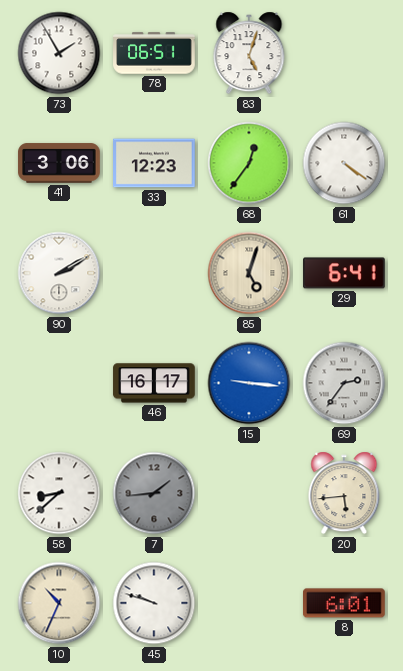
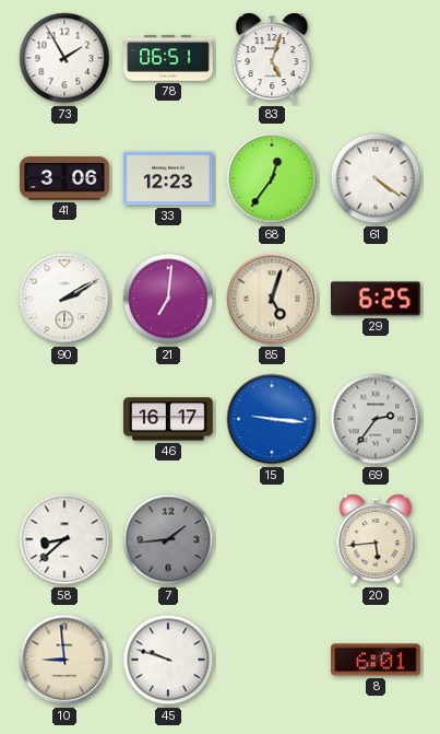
21: none -> 7:01 (168, 299)
29: 6:41 -> 6:25 (376, 299)
10: 10:34 -> 8:59 (64, 660)
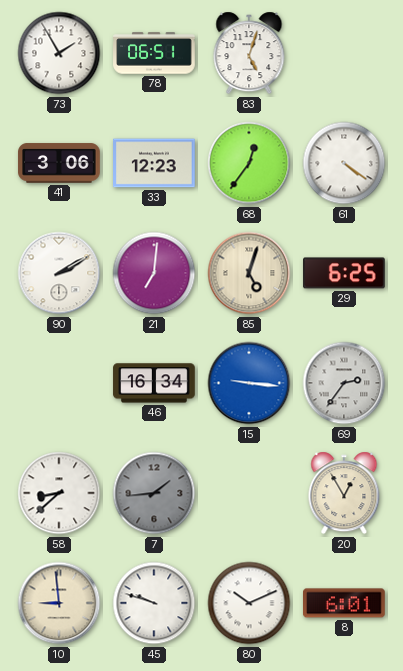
46: 16:17 -> 16:34 (154, 383)
20: 5:44 -> 12:55 (344, 493)
80: none -> 10:11 (249, 603)
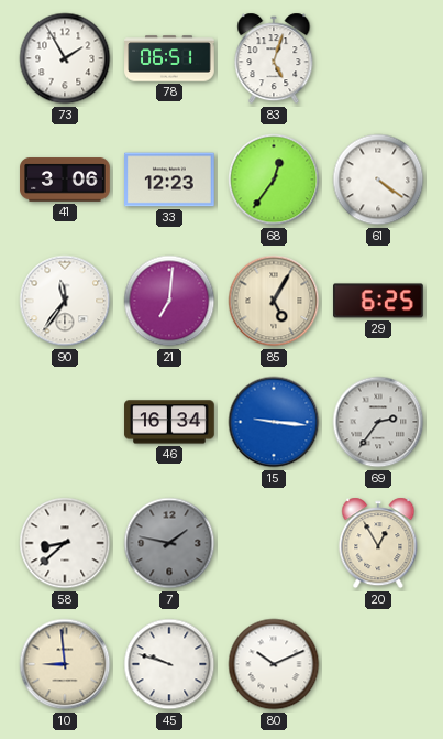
90: 2:10 -> 11:36 (65, 301)
85: 5:03 -> 5:05 (274, 301)
7: 1:44 -> 1:47 (169, 543)
8: 6:01 -> none (345, 603)
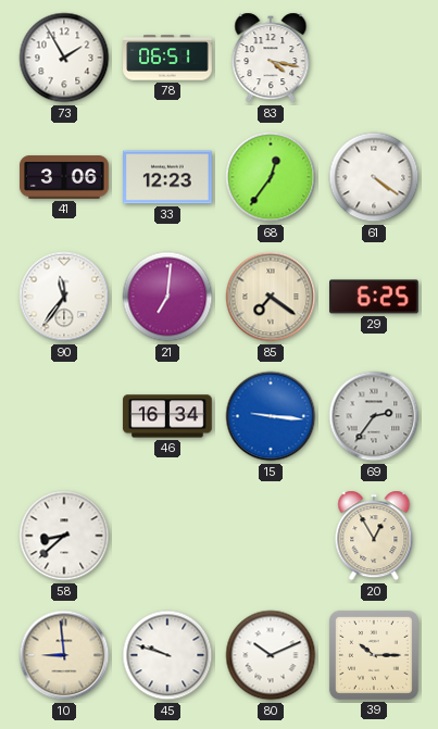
83: 5:03 -> 4:17 (271, 58)
85: 5:05 -> 7:21 (271, 297)
7: 1:47 -> none (169, 543)
39: none -> 10:15 (374, 655)
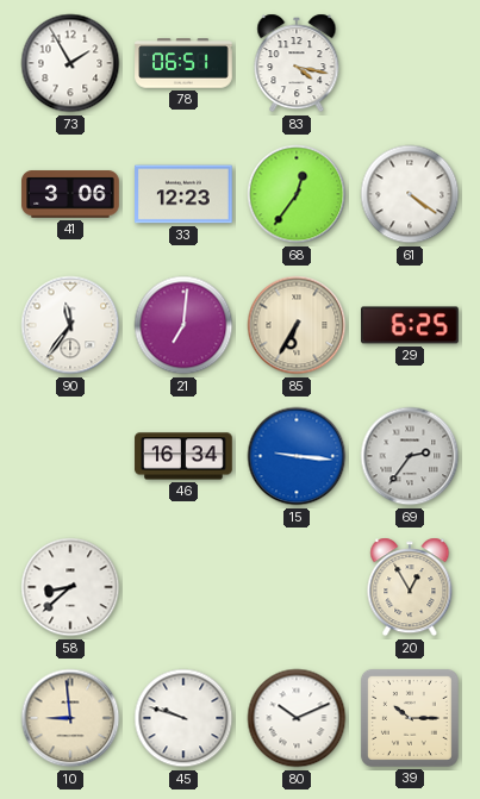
85: 7:21 -> 6:35 (297, 325)
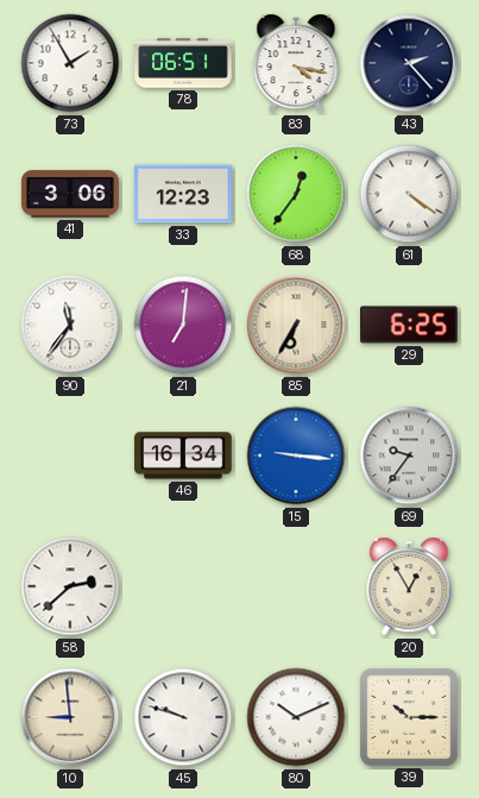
43: none -> 2:23 (409, 63)
69: 2:36 -> 9:36 (409, 455)
58: 8:38 -> 2:38 (70, 586)
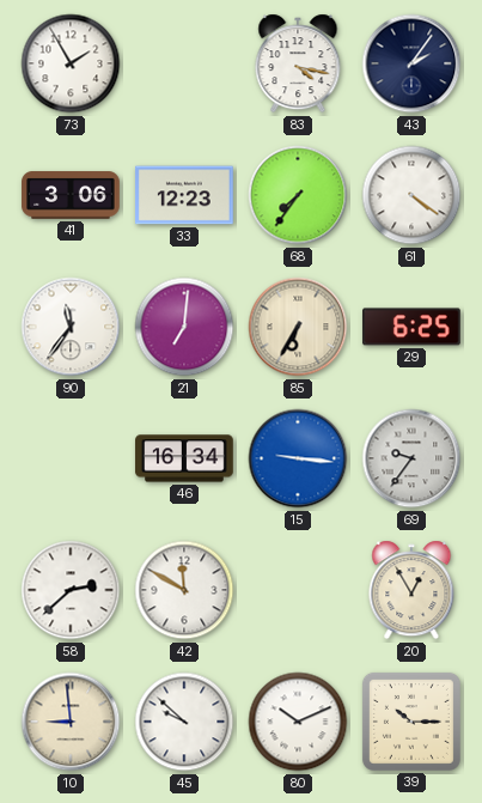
78: 06:51 -> none (183, 63)
43: 2:23 -> 2:06 (411, 63)
68: 12:36 -> 7:36 (298, 195)
42: none -> 11:50 (184, 590)
45: 9:48 -> 9:52 (184, 722)
